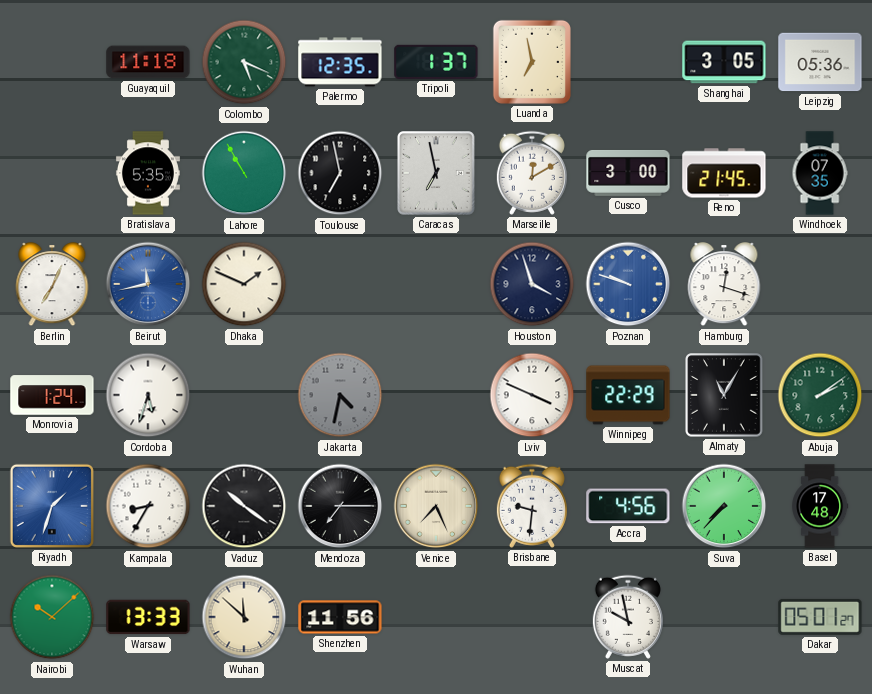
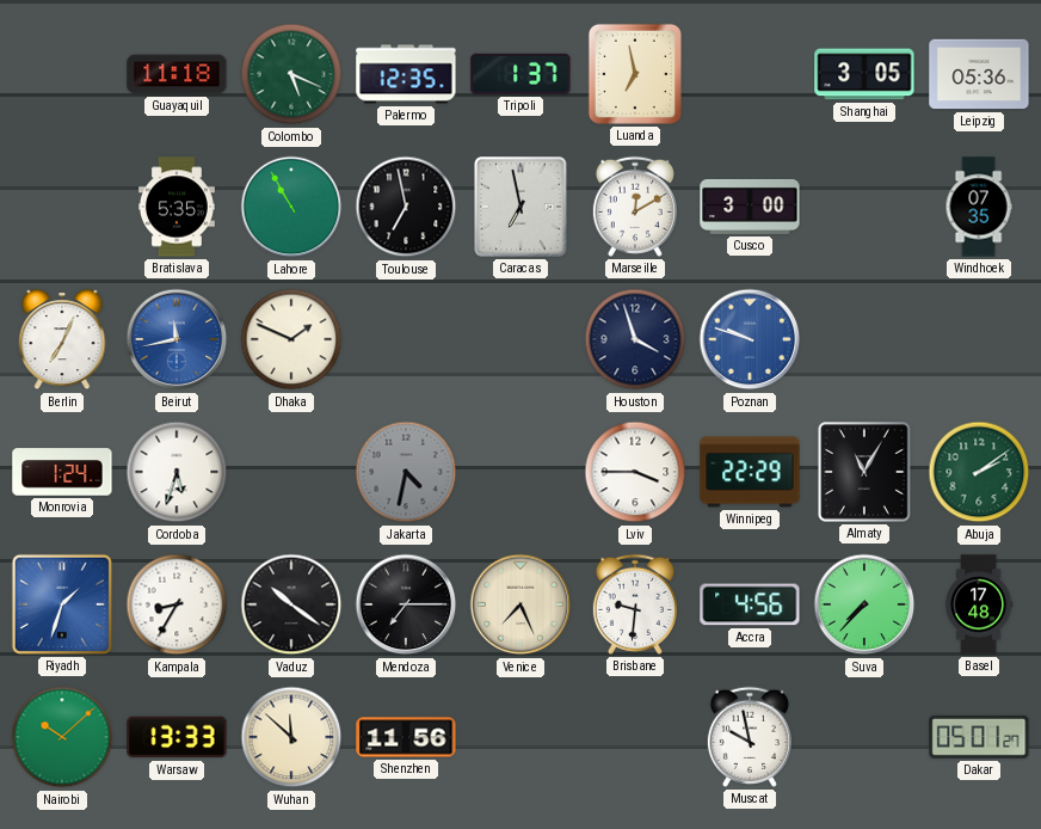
Reno: 21:45 -> none (724, 173)
Hamburg: 12:18 -> none (724, 285)
Lviv: 3:49 -> 3:45 (635, 472)
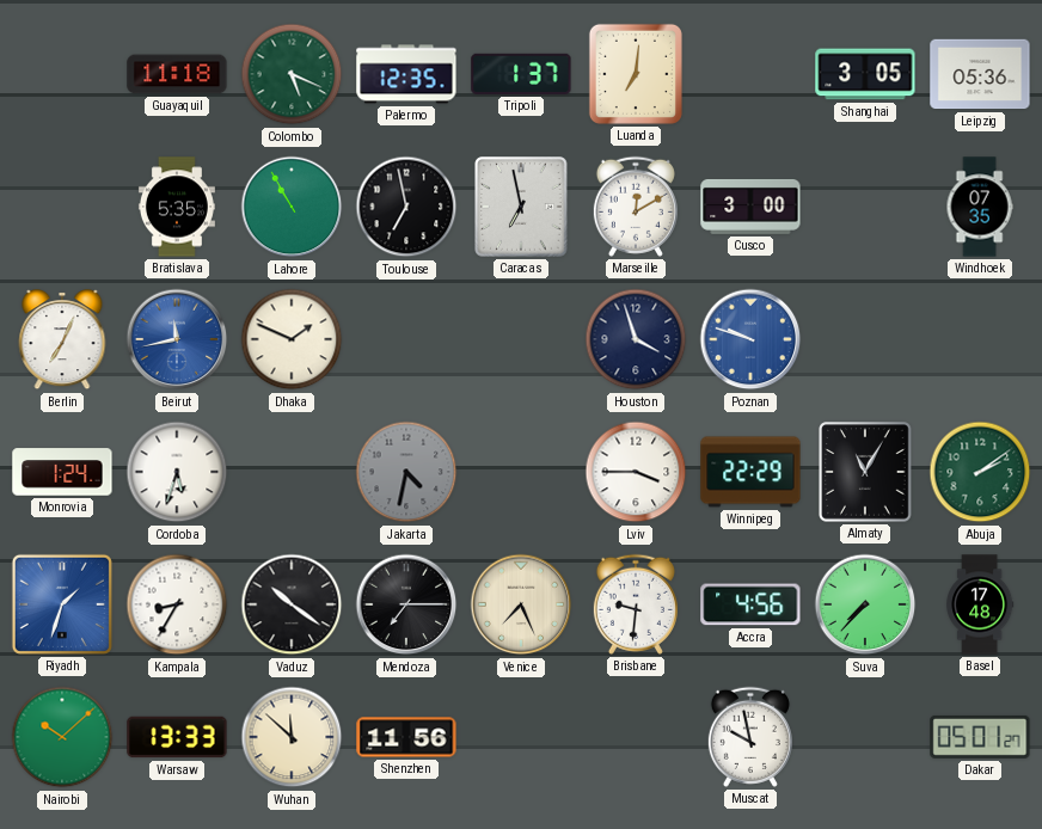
Luanda: 6:58 -> 7:01 (636, 74)
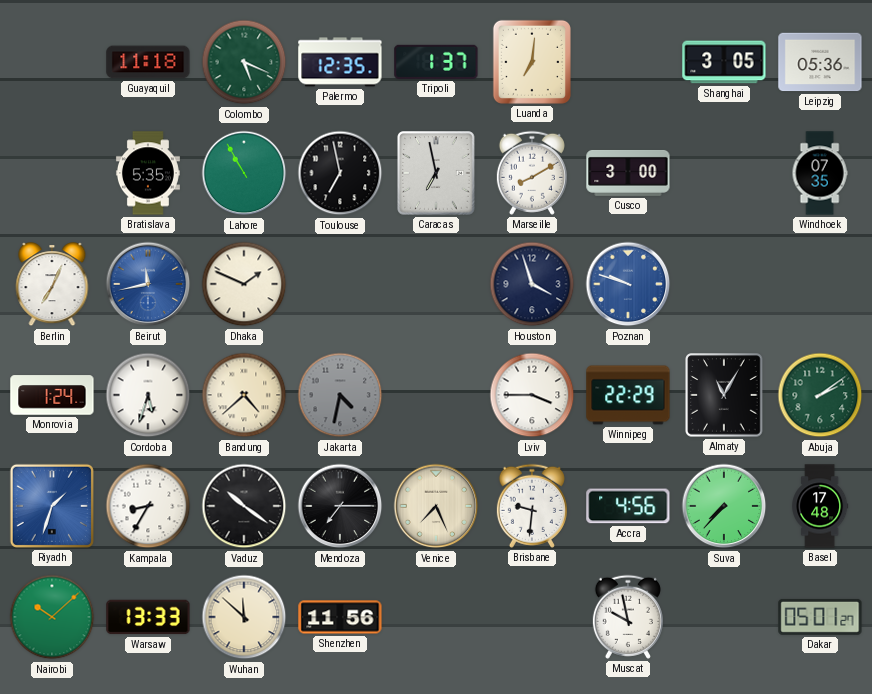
Marseille: 12:10 -> 8:10 (532, 173)
Bandung: none -> 4:38 (244, 395)
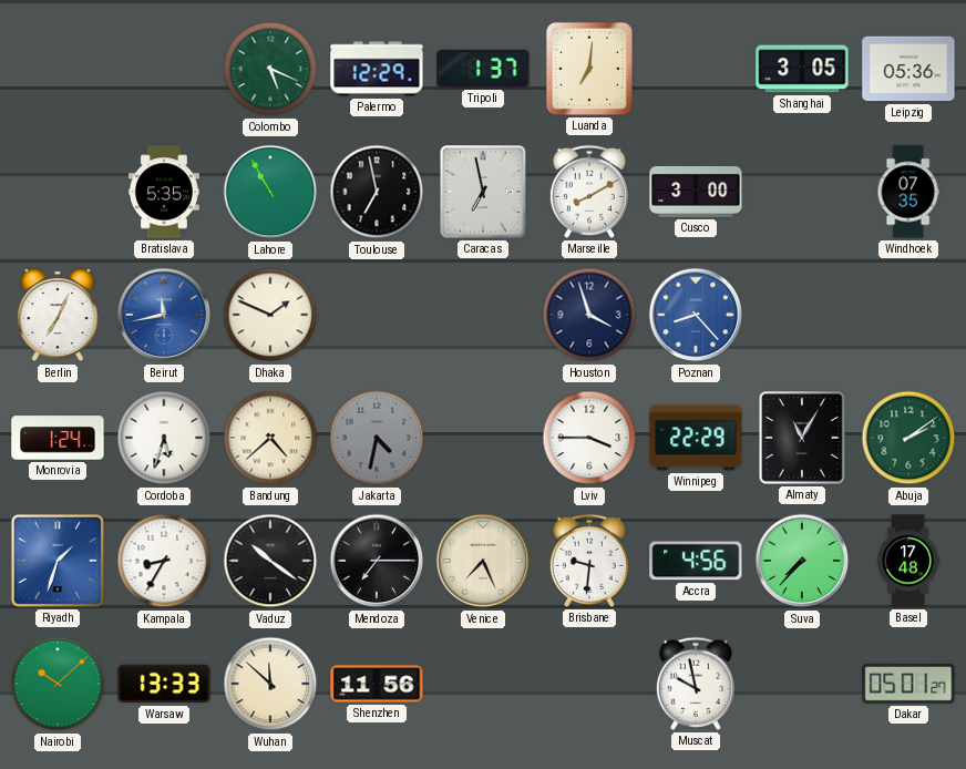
Guayaquil: 11:18 -> none (148, 62)
Palermo: 12:35 -> 12:29 (377, 69)
Poznan: 9:48 -> 8:23 (696, 315)
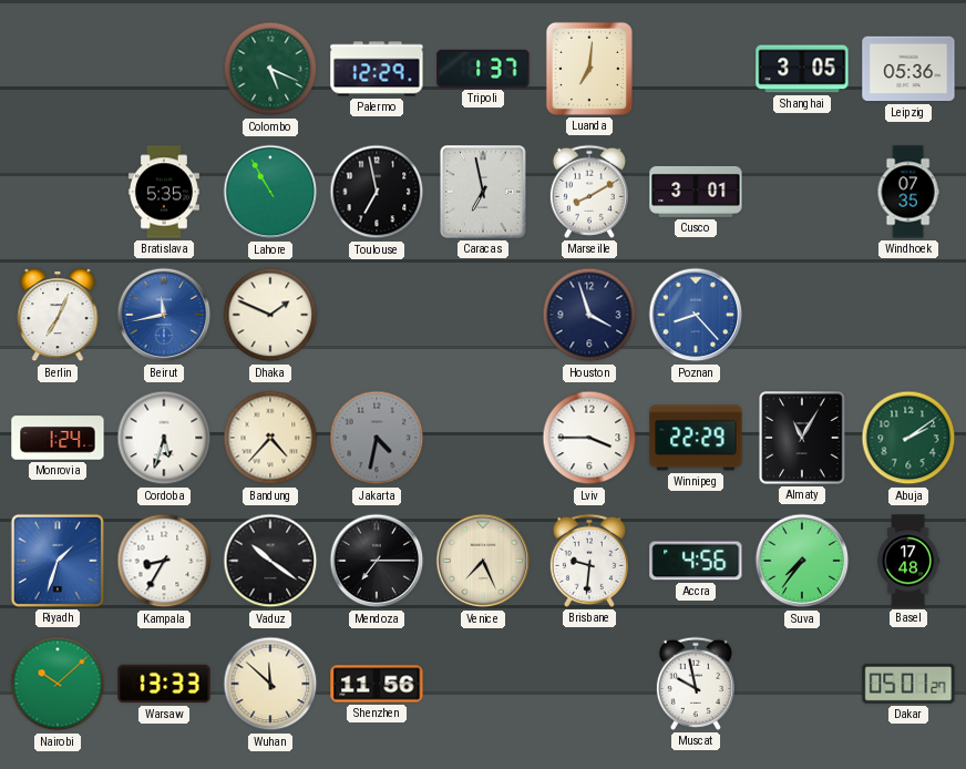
Cusco: 3:00 -> 3:01 (696, 192)
Bandung: 4:38 -> 4:37 (270, 438)
Suva: 7:37 -> 7:36 (802, 561)
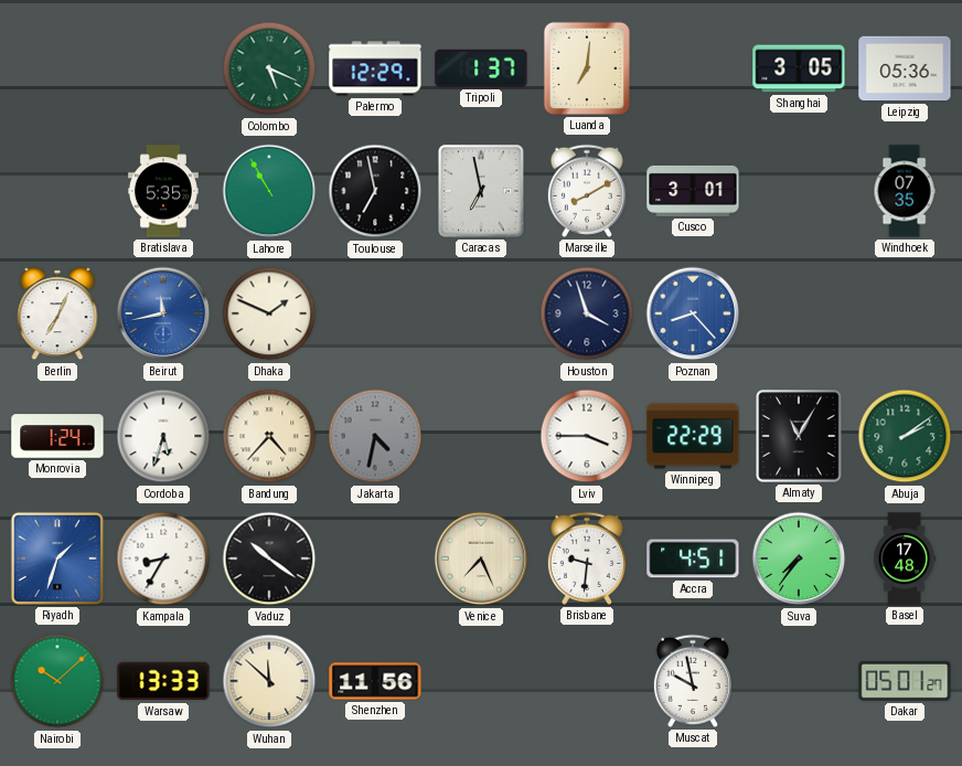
Mendoza: 7:15 -> none (377, 561)
Accra: 4:56 -> 4:51 (693, 558)
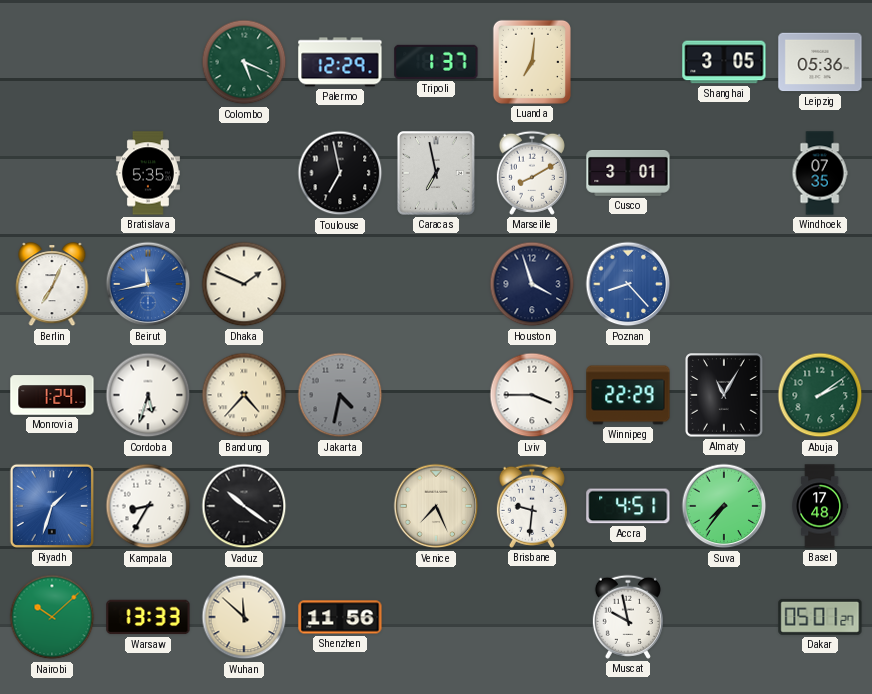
Lahore: 10:55 -> none (269, 191)
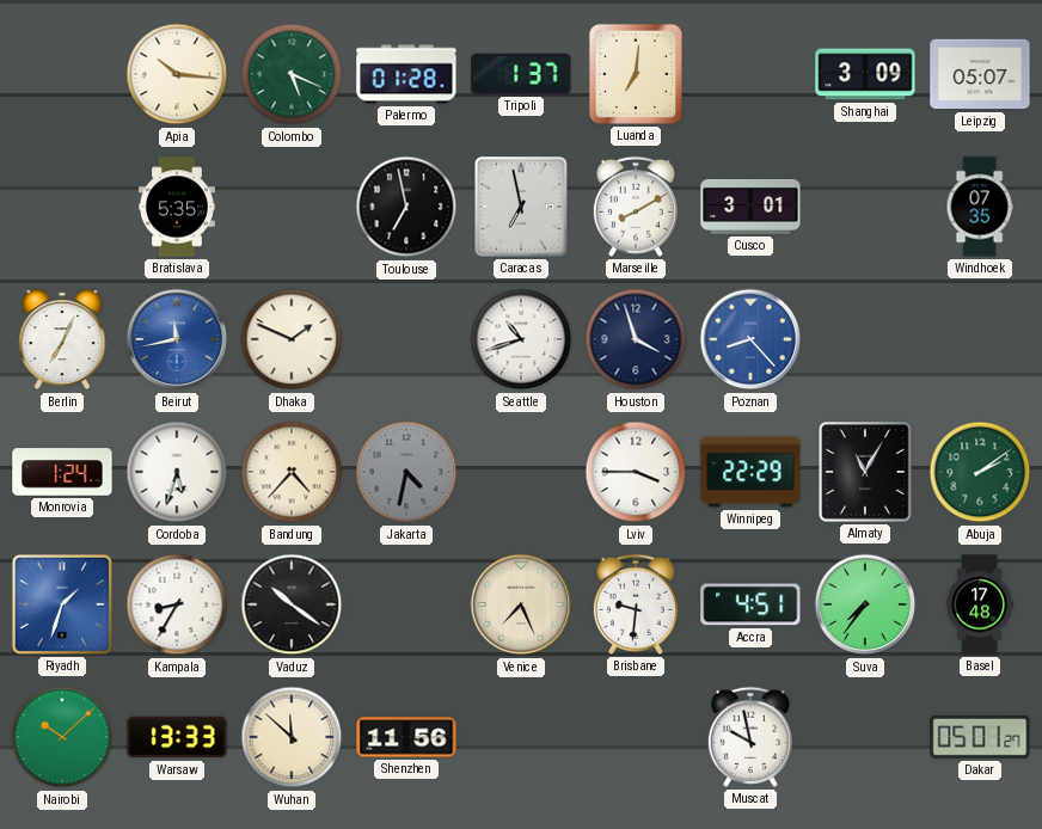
Apia: none -> 10:16 (177, 74)
Palermo: 12:29 -> 01:28 (406, 74)
Shanghai: 3:05 -> 3:09 (865, 74)
Leipzig: 05:36 -> 05:07 (980, 74)
Seattle: none -> 10:42 (521, 339)
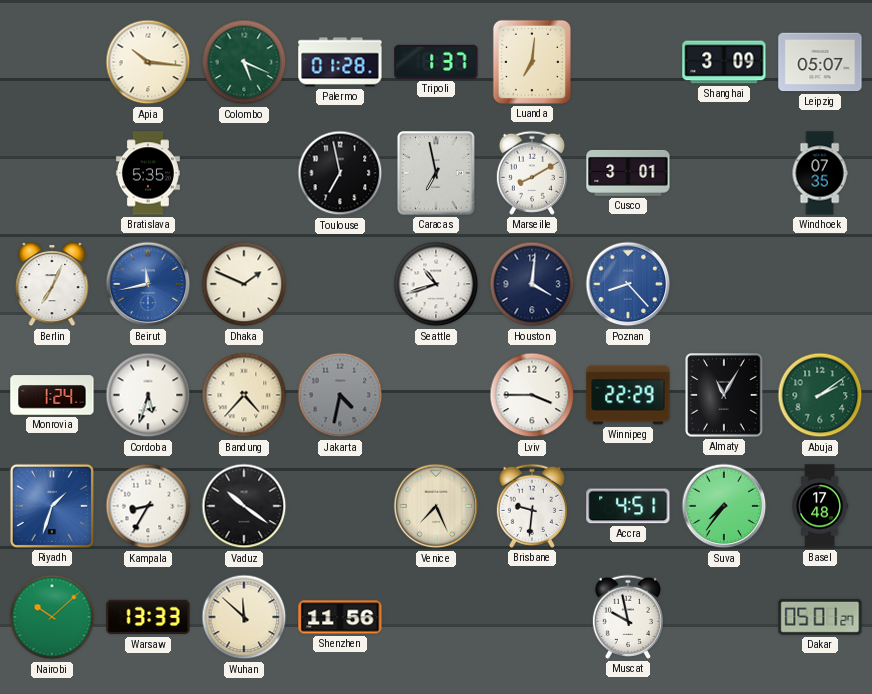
Houston: 3:57 -> 4:01 (532, 284)
